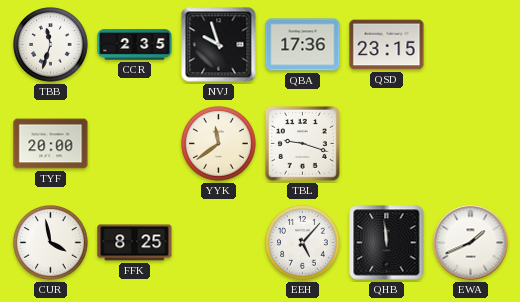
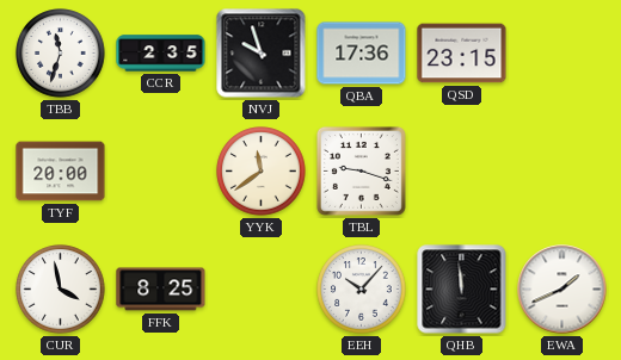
EEH: 5:07 -> 10:07 (362, 290)
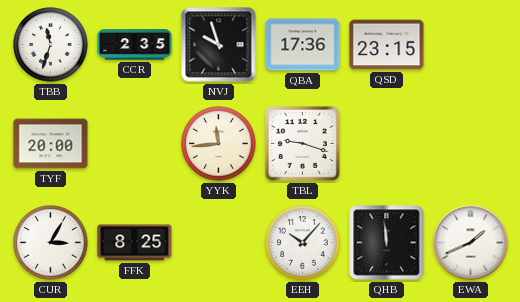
YYK: 11:39 -> 11:44 (219, 144)
CUR: 3:58 -> 3:05 (51, 243)
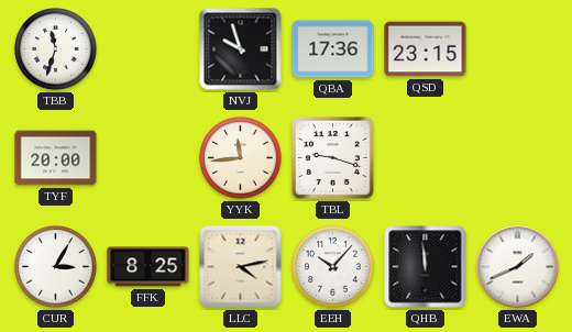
CCR: 2:35 -> none (135, 45)
LLC: none -> 4:13 (241, 267)
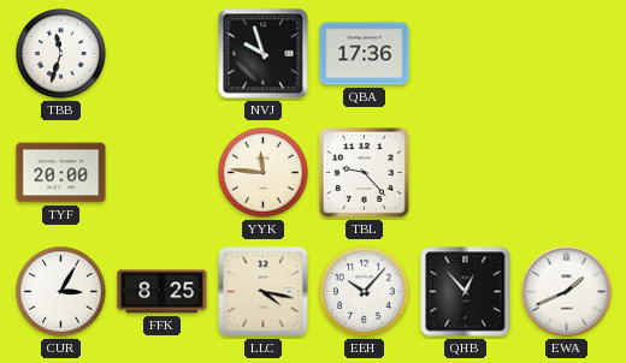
QSD: 23:15 -> none (426, 49)
YYK: 11:44 -> 11:46 (264, 173)
TBL: 9:18 -> 9:23 (364, 172)
LLC: 4:13 -> 4:17 (264, 292)
QHB: 11:59 -> 12:53 (466, 292)
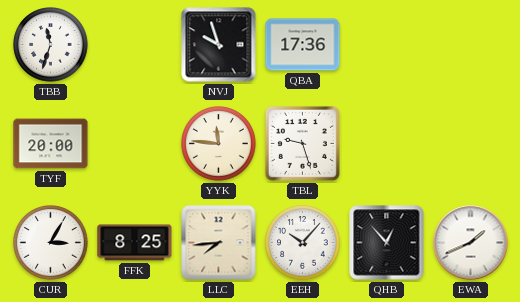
TBL: 9:23 -> 9:27 (302, 143)
LLC: 4:17 -> 7:44 (219, 243)
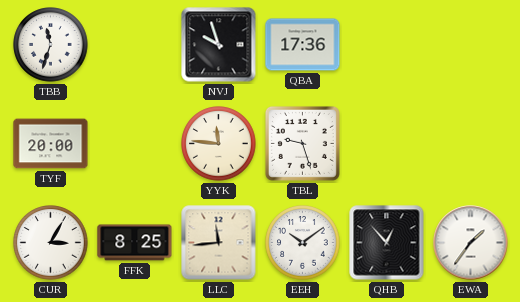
LLC: 7:44 -> 11:44 (219, 243)
EEH: 10:07 -> 10:09 (303, 243)
EWA: 1:41 -> 1:36 (471, 243)
